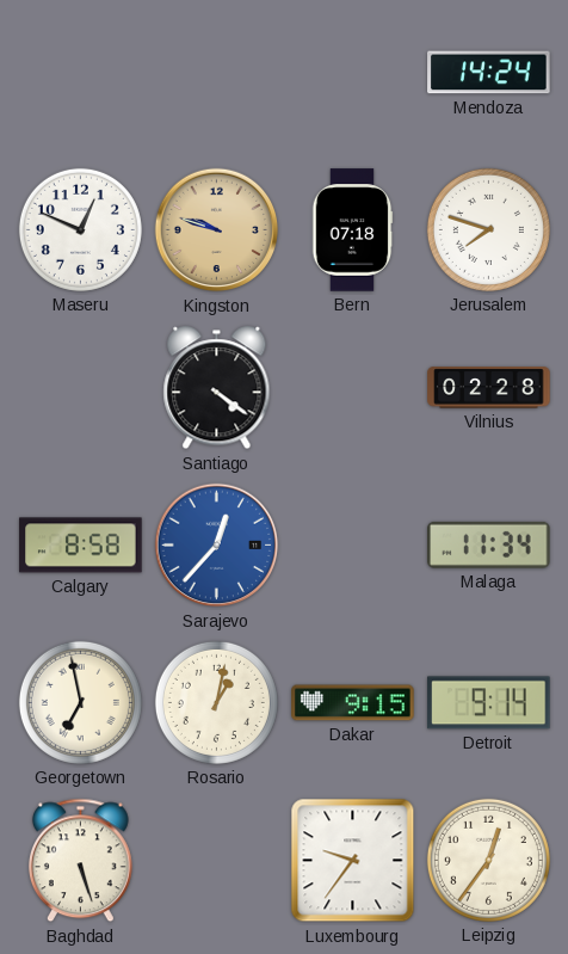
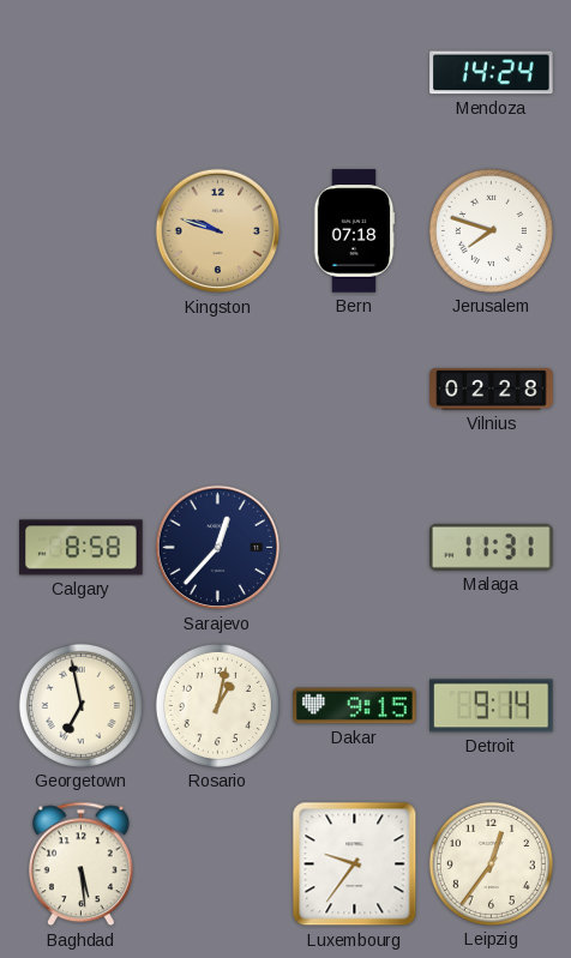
Maseru: 12:49 -> none (80, 229)
Santiago: 4:21 -> none (217, 388)
Sarajevo dial: blue -> navy (218, 548)
Malaga: 11:34 -> 11:31 (492, 547)
Baghdad: 5:27 -> 5:29 (80, 864)
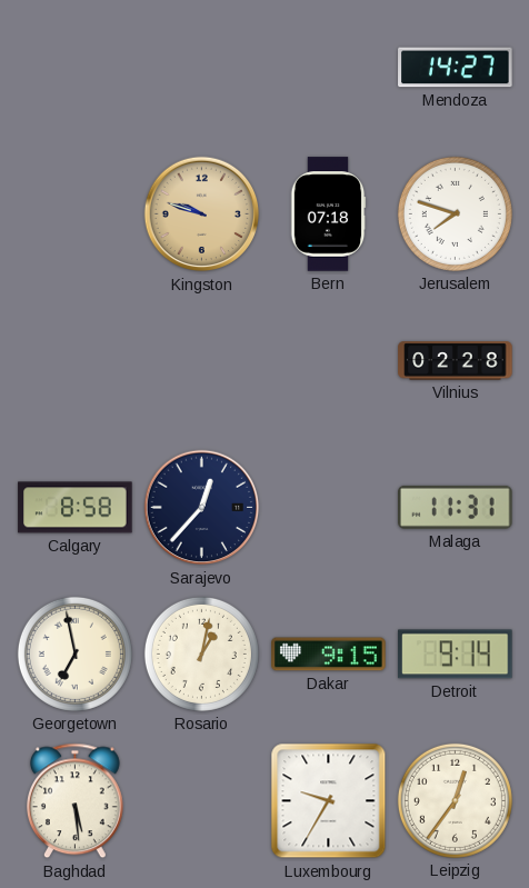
Mendoza: 14:24 -> 14:27 (456, 68)
Luxembourg: 9:36 -> 9:35 (329, 801)
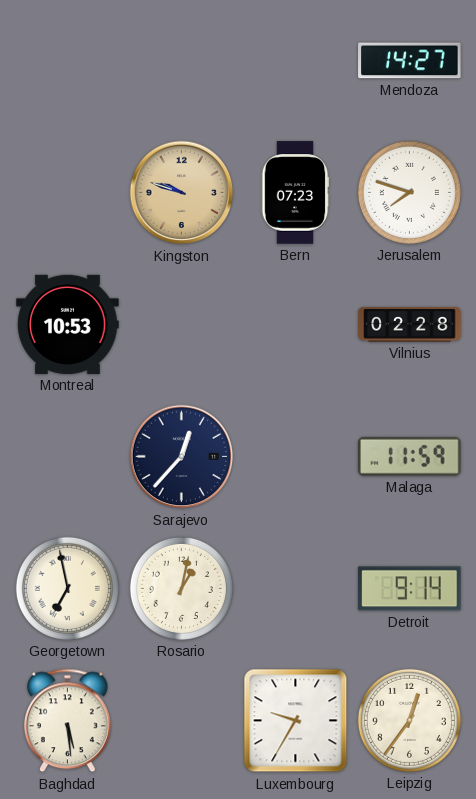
Bern: 07:18 -> 07:23 (295, 193)
Montreal: none -> 10:53 (68, 324)
Calgary: 8:58 -> none (76, 508)
Malaga: 11:31 -> 11:59 (410, 456)
Dakar: 9:15 -> none (329, 655)
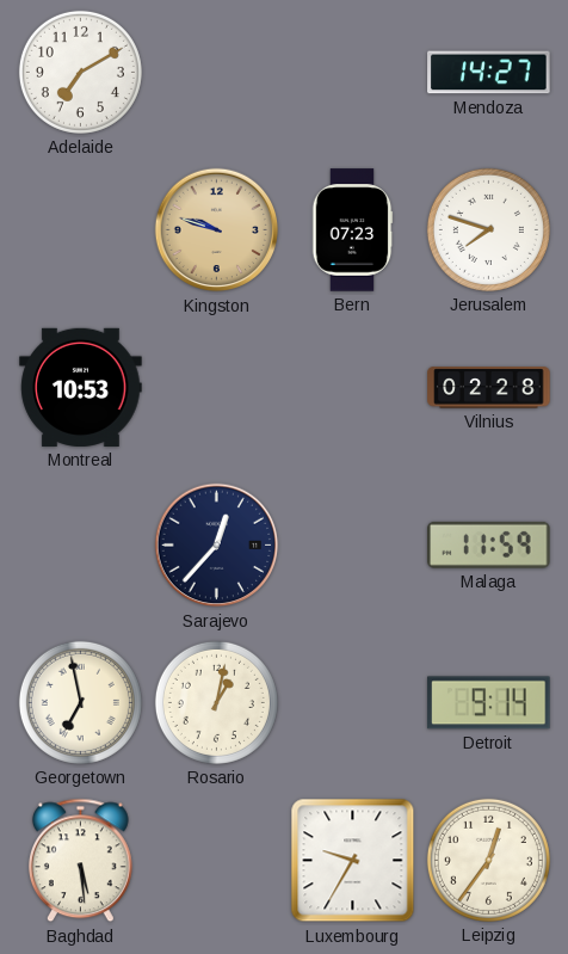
Adelaide: none -> 7:10 (80, 72)
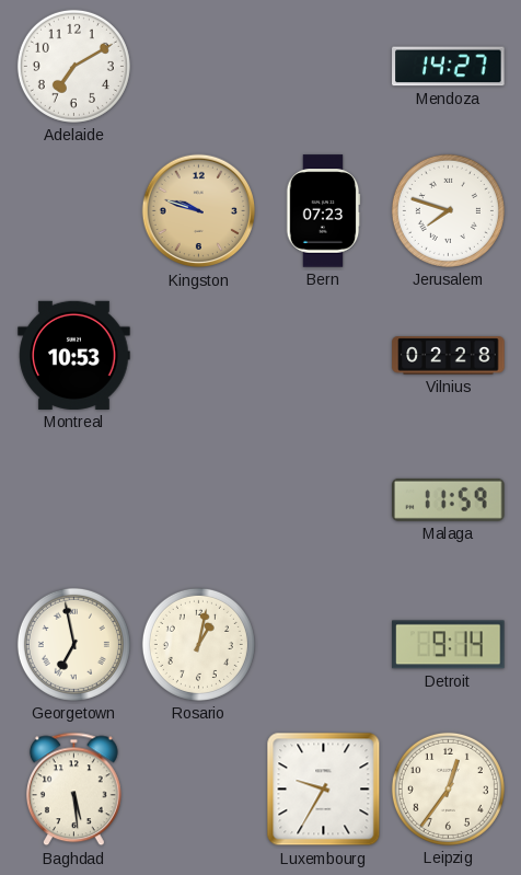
Sarajevo: 12:37 -> none (217, 546)
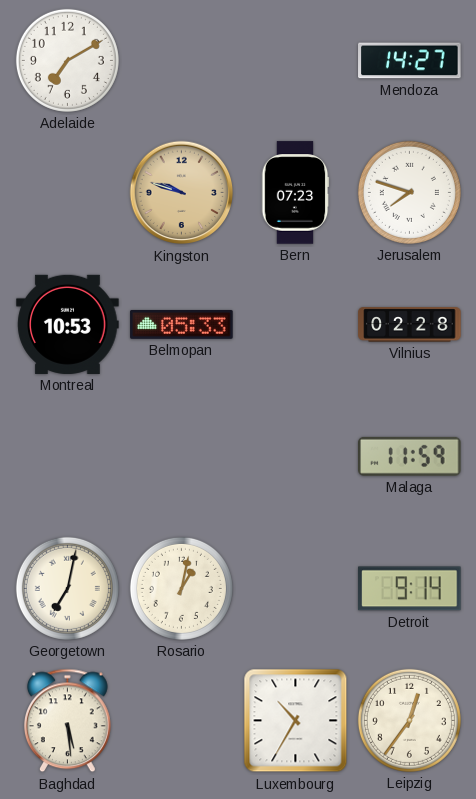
Belmopan: none -> 05:33 (182, 324)
Georgetown: 6:58 -> 7:02 (67, 588)
Luxembourg: 9:35 -> 10:35 (296, 721)
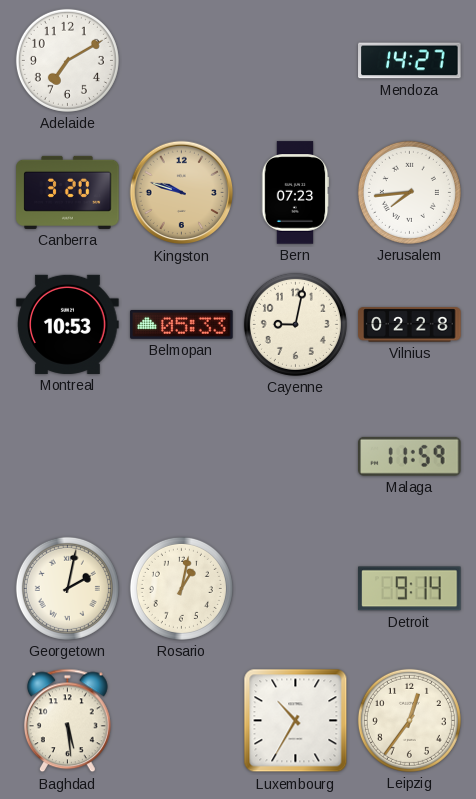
Canberra: none -> 3:20 (68, 192)
Jerusalem: 7:48 -> 7:44 (409, 192)
Cayenne: none -> 9:02 (295, 324)
Georgetown: 7:02 -> 2:02 (67, 588)
